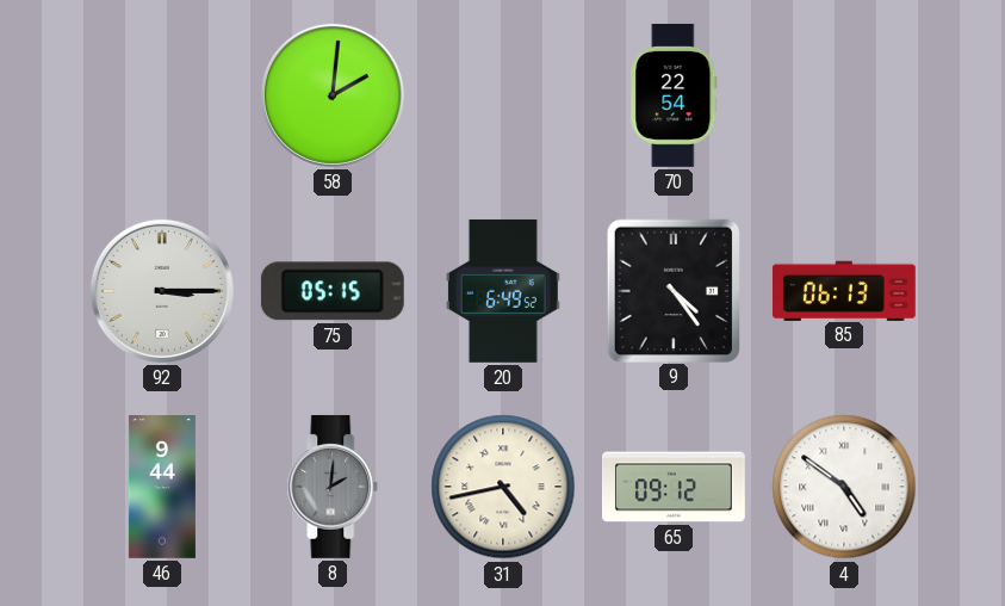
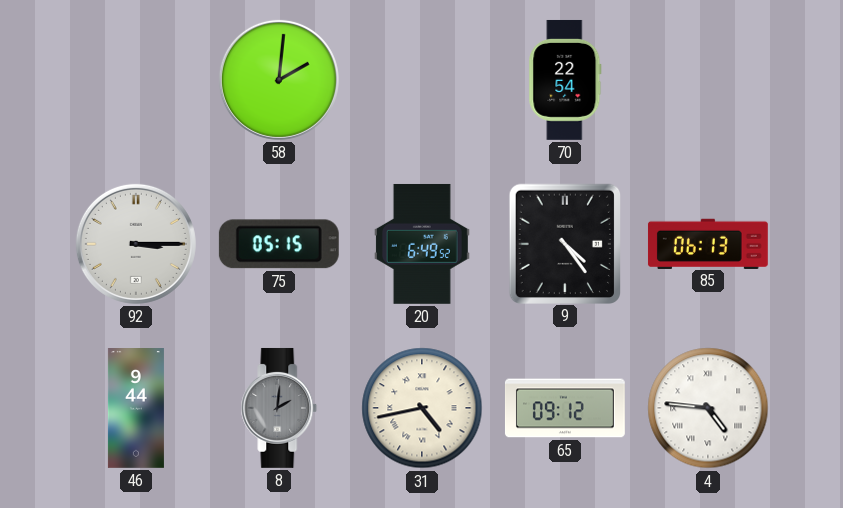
4: 4:51 -> 4:46 (708, 408)
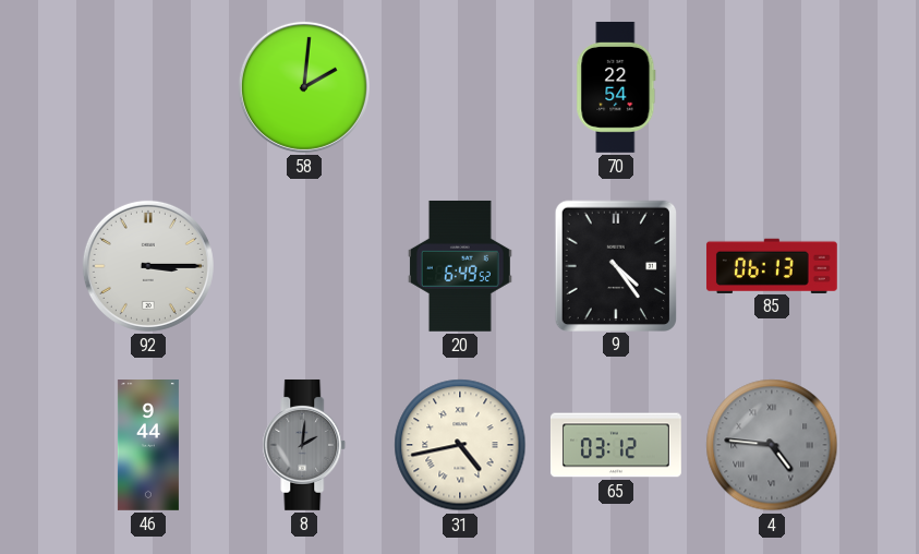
75: 05:15 -> none (279, 244)
65: 09:12 -> 03:12 (616, 445)
4 dial: white -> grey (772, 445)
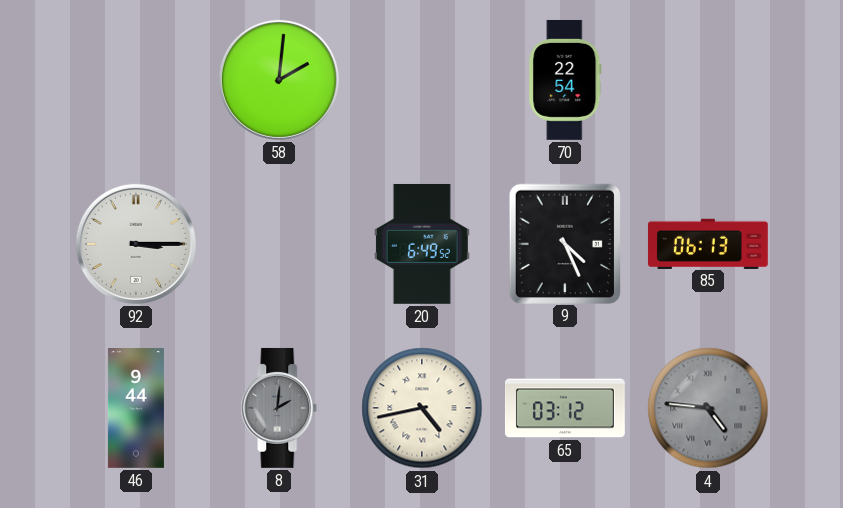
9: 4:24 -> 4:26 (564, 243)
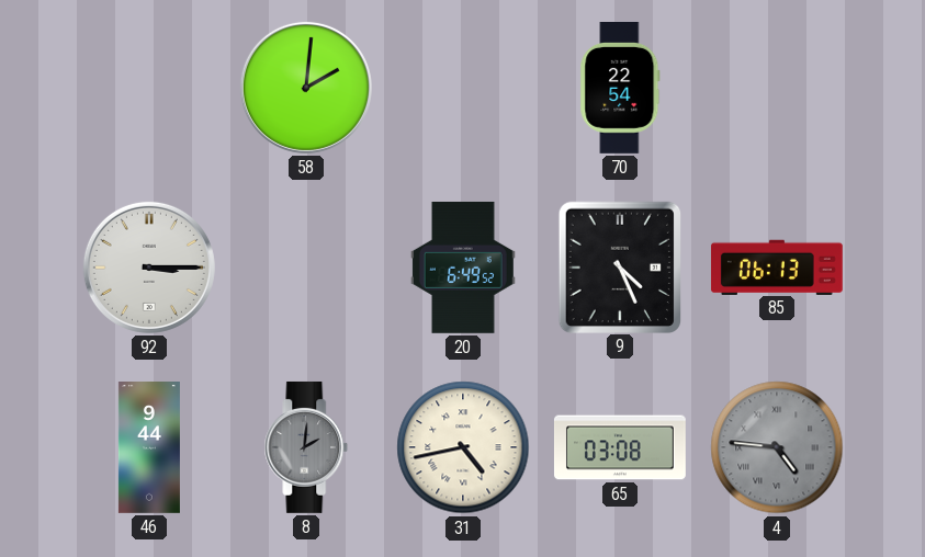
65: 03:12 -> 03:08 (620, 447)
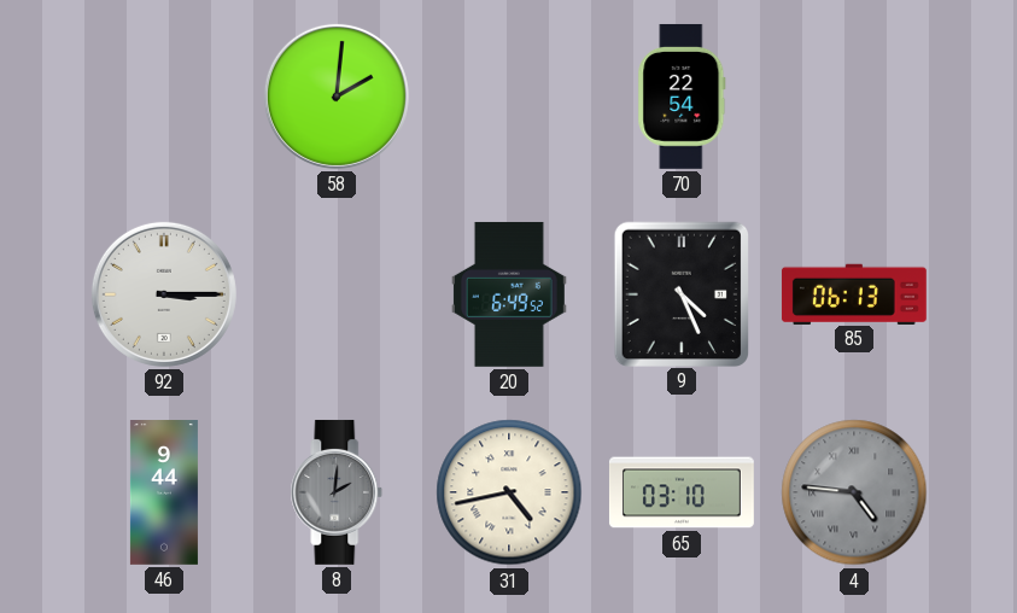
65: 03:08 -> 03:10 (682, 492)
